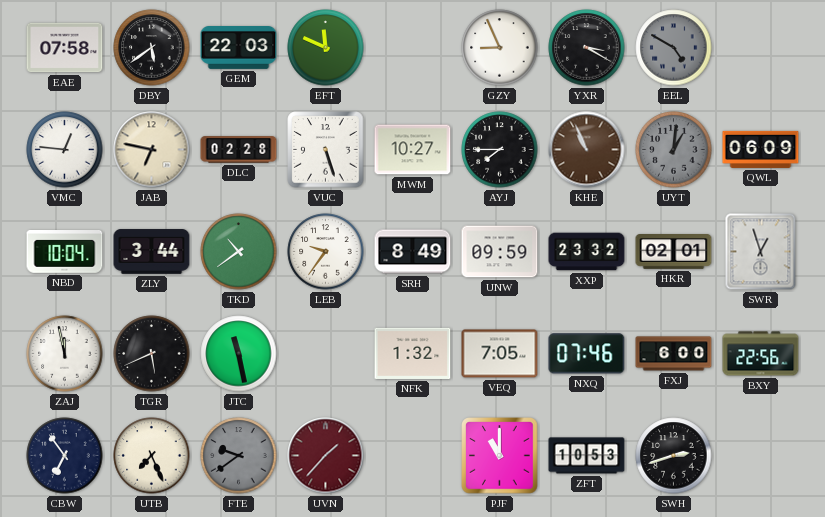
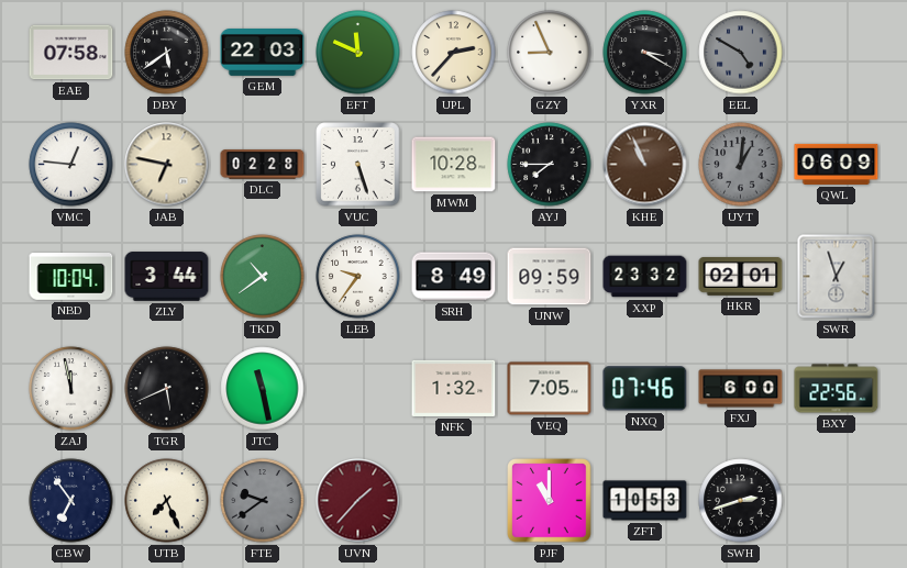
UPL: none -> 2:37 (454, 53)
MWM: 10:27 -> 10:28 (454, 165)
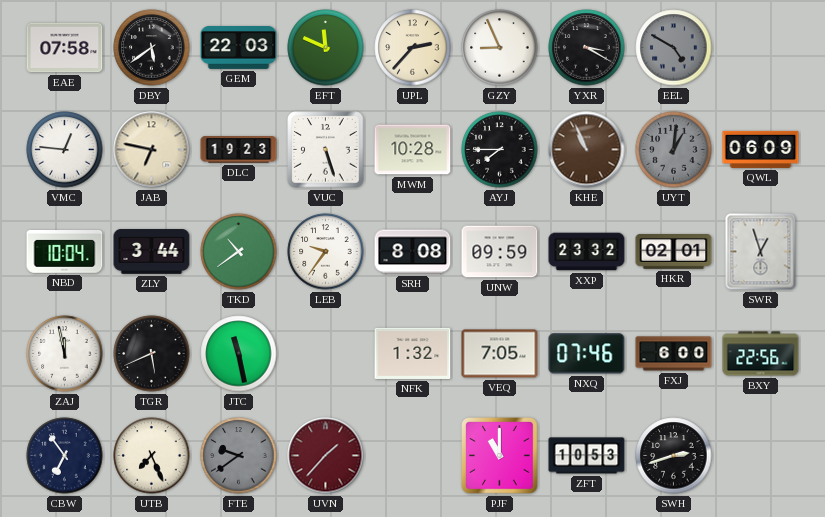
DLC: 02:28 -> 19:23 (239, 150)
SRH: 8:49 -> 8:08 (413, 252)
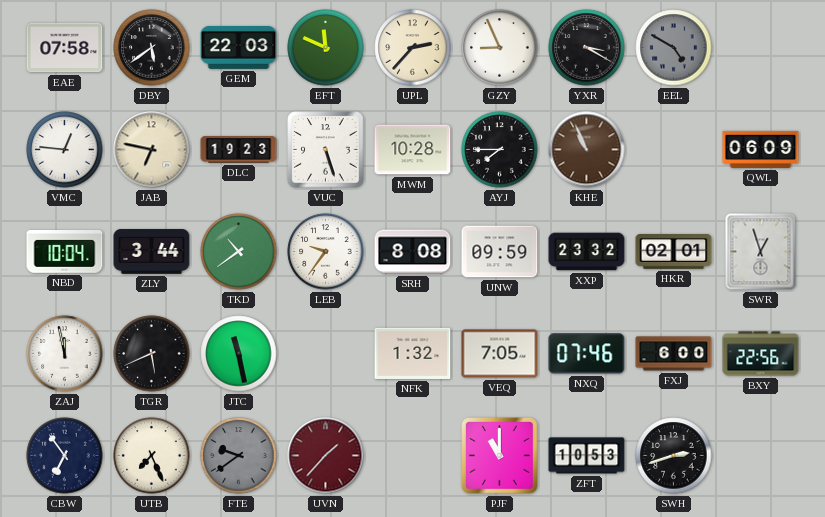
UYT: 1:01 -> none (674, 150)
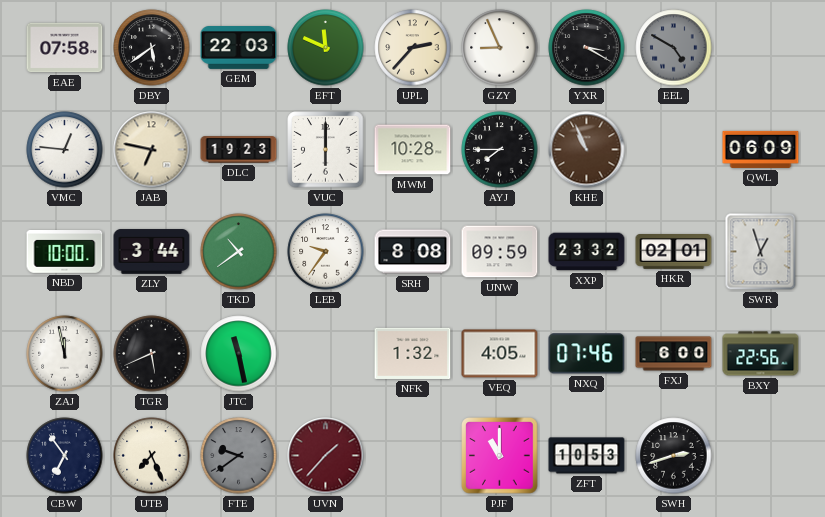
VUC: 5:27 -> 6:00 (326, 150)
NBD: 10:04 -> 10:00 (65, 252)
VEQ: 7:05 -> 4:05 (500, 354)
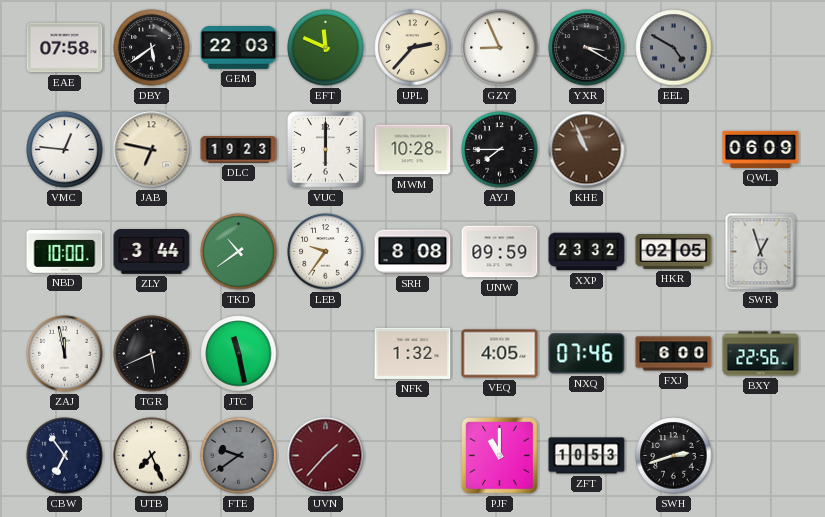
HKR: 02:01 -> 02:05 (674, 252)
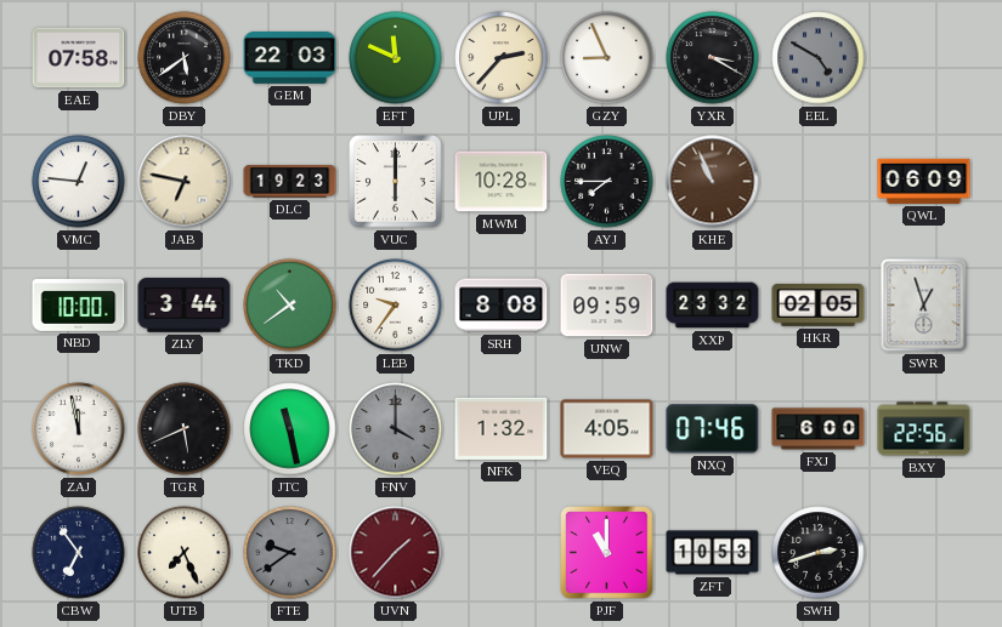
FNV: none -> 4:00 (396, 429)
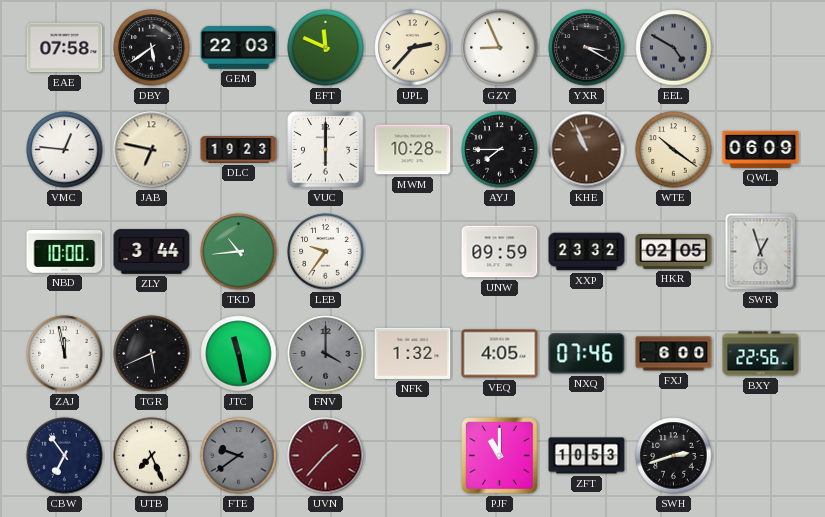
WTE: none -> 10:21 (674, 150)
TKD: 10:39 -> 10:44 (239, 252)
SRH: 8:08 -> none (502, 306)
